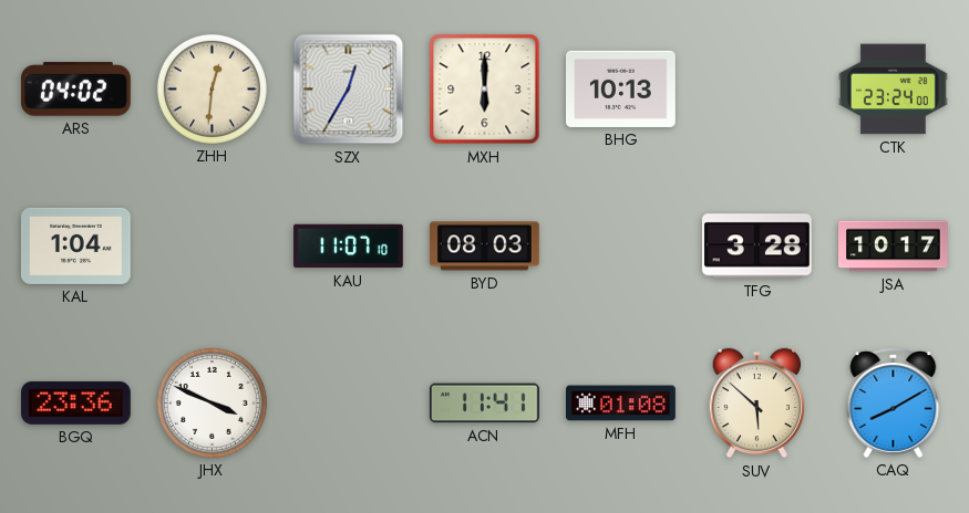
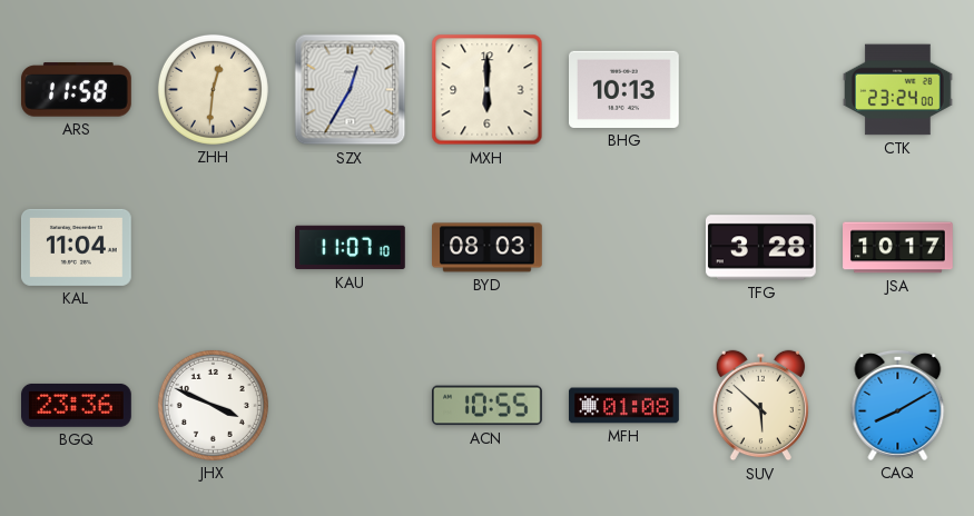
ARS: 04:02 -> 11:58 (76, 90)
KAL: 1:04 -> 11:04 (77, 247)
ACN: 11:41 -> 10:55 (486, 406)
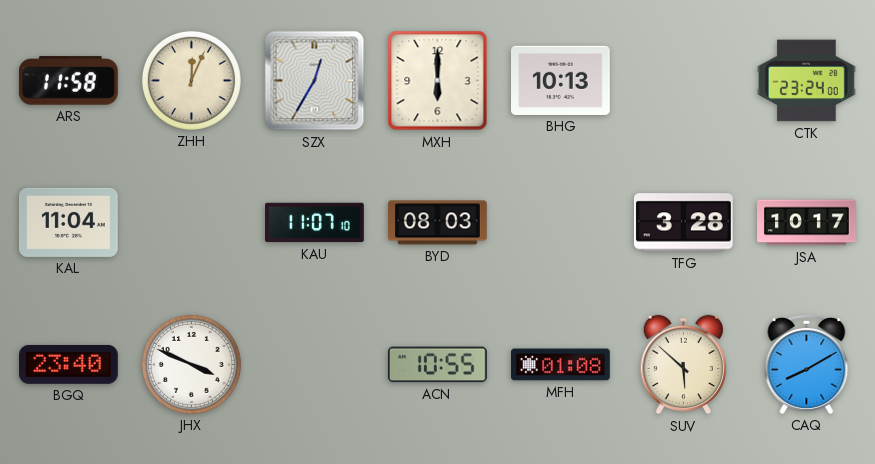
ZHH: 12:31 -> 12:04 (191, 80)
BGQ: 23:36 -> 23:40 (69, 364)
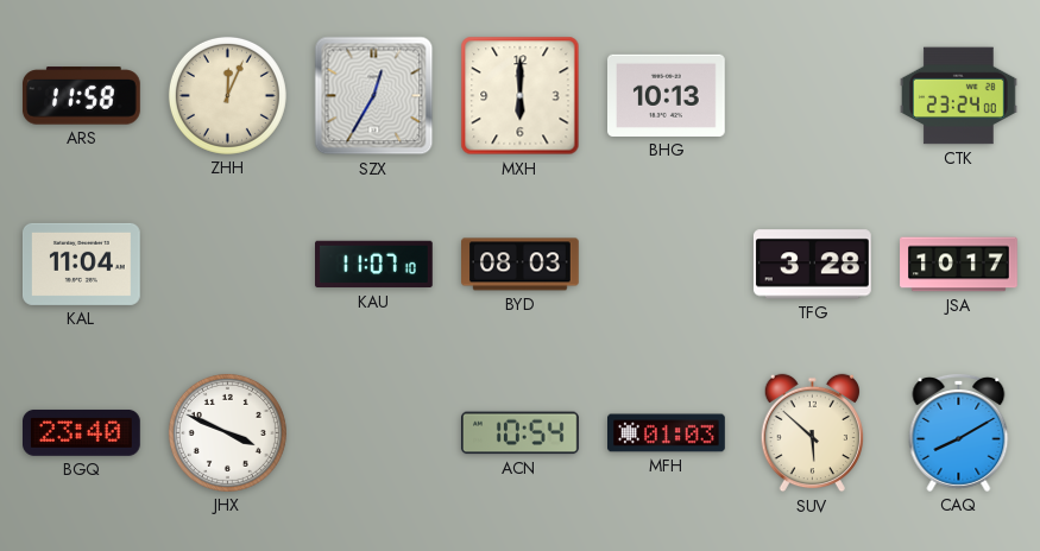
ACN: 10:55 -> 10:54 (519, 433)
MFH: 01:08 -> 01:03 (667, 433)
